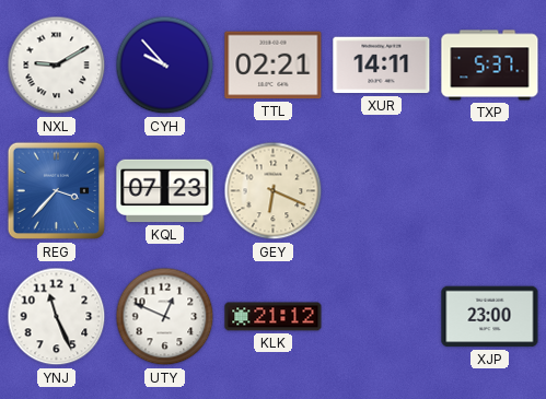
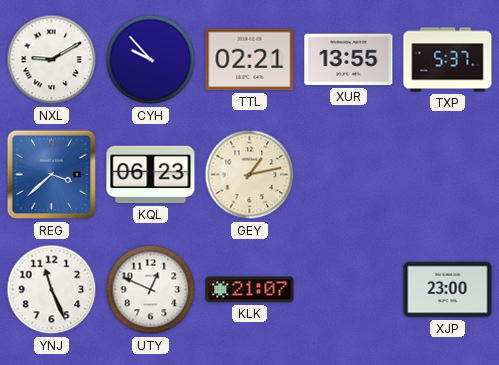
XUR: 14:11 -> 13:55 (349, 60)
REG: 3:37 -> 3:38 (52, 175)
KQL: 07:23 -> 06:23 (151, 175)
GEY: 6:19 -> 1:13 (250, 175)
KLK: 21:12 -> 21:07 (250, 290)
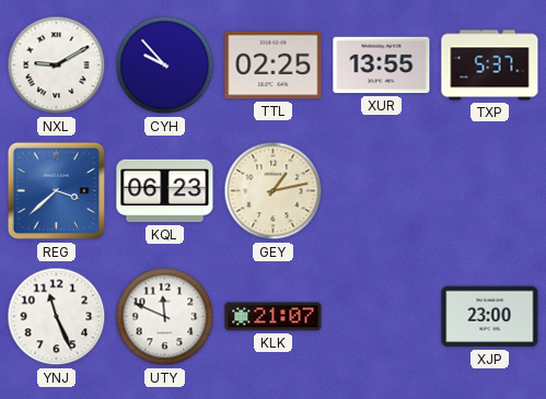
TTL: 02:21 -> 02:25 (274, 66)
UTY: 12:49 -> 11:49 (165, 317)
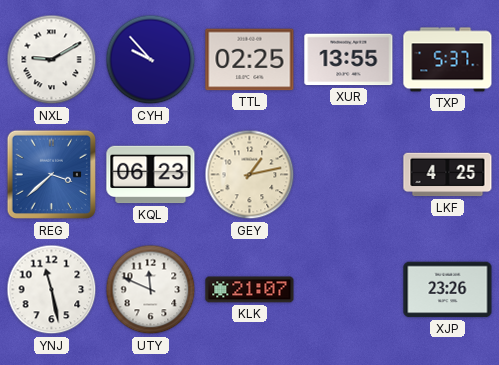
LKF: none -> 4:25 (448, 175)
YNJ: 11:26 -> 11:28 (52, 290)
XJP: 23:00 -> 23:26 (448, 290)
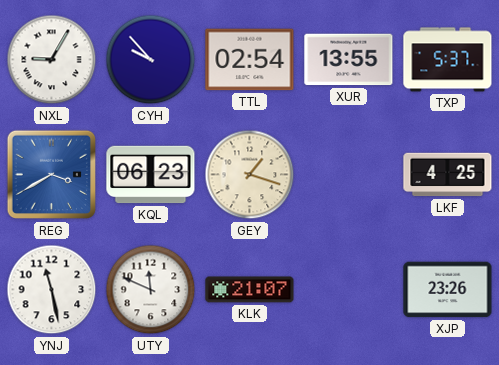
NXL: 9:10 -> 9:05 (52, 60)
TTL: 02:25 -> 02:54 (250, 60)
REG: 3:38 -> 3:40 (52, 175)
GEY: 1:13 -> 1:18 (250, 175)
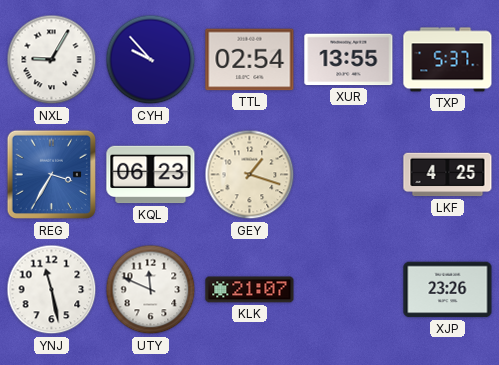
REG: 3:40 -> 3:35 (52, 175)
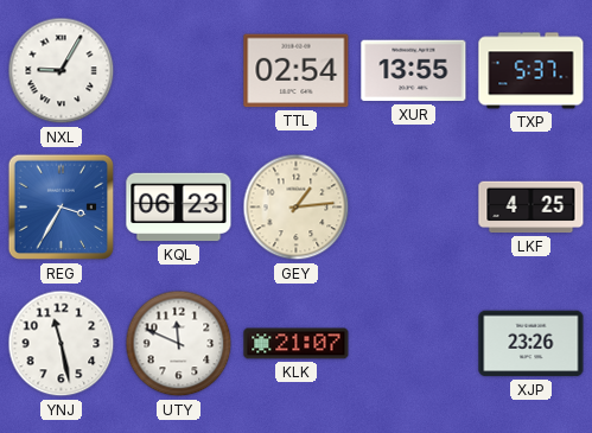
CYH: 9:53 -> none (151, 60)
GEY: 1:18 -> 1:14 (297, 208)
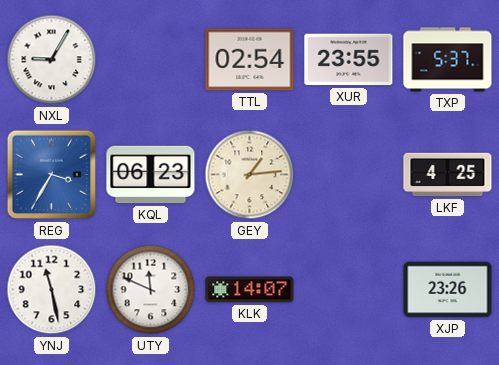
XUR: 13:55 -> 23:55 (349, 60)
KLK: 21:07 -> 14:07 (250, 290)
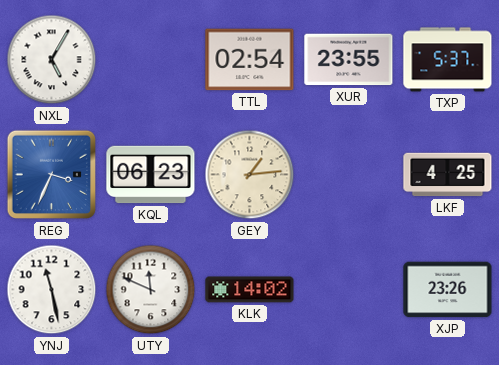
NXL: 9:05 -> 5:05 (52, 60)
REG: 3:35 -> 3:34 (52, 175)
KLK: 14:07 -> 14:02 (250, 290)
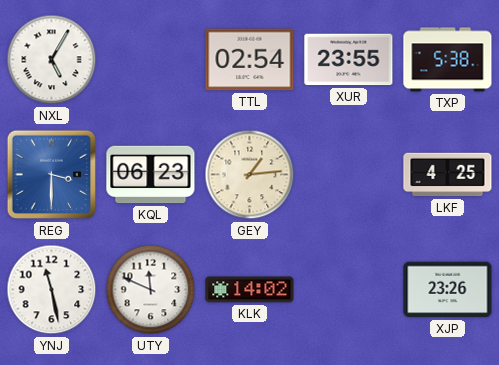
TXP: 5:37 -> 5:38 (448, 60)
REG: 3:34 -> 3:30 (52, 175)
